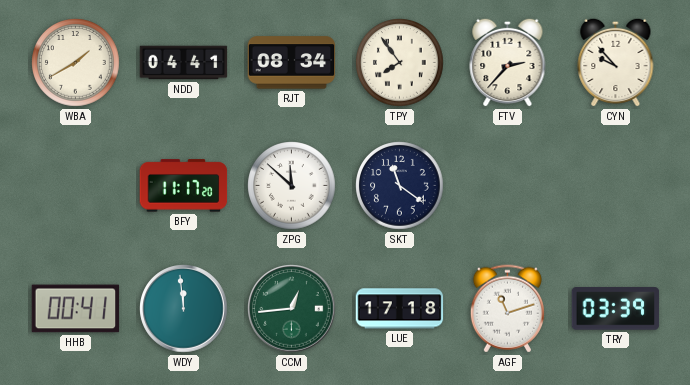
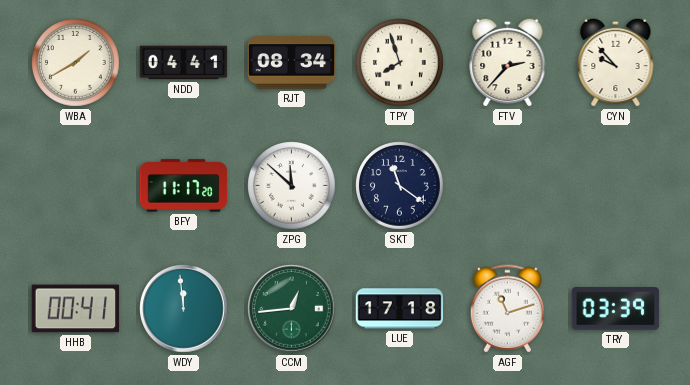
TPY: 7:54 -> 7:57 (400, 63)
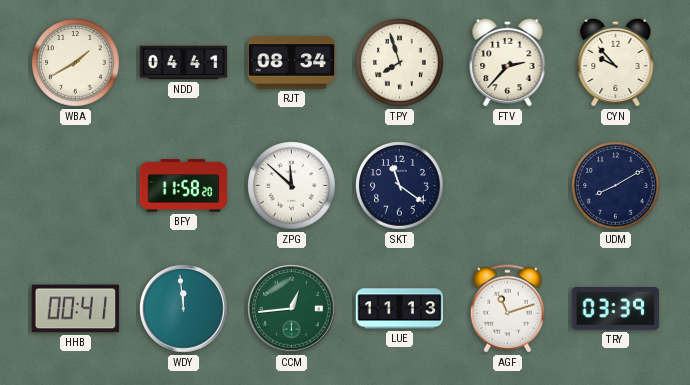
BFY: 11:17 -> 11:58 (184, 186)
UDM: none -> 8:10 (616, 186)
LUE: 17:18 -> 11:13 (400, 309)
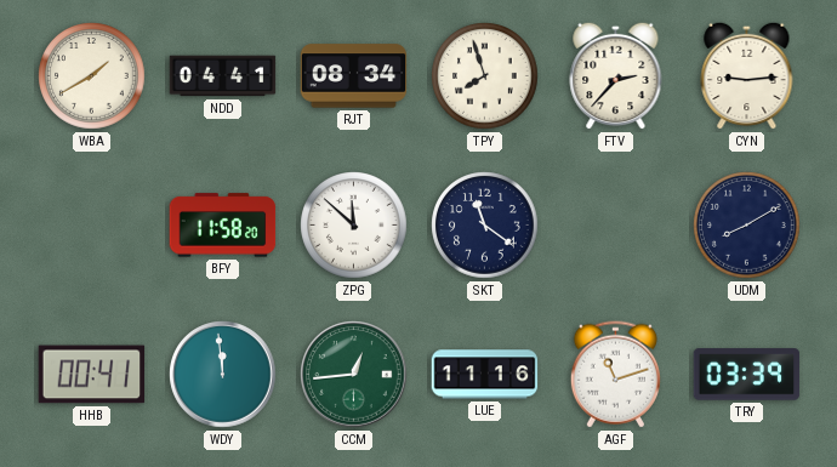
CYN: 9:53 -> 9:14 (747, 75)
LUE: 11:13 -> 11:16 (485, 375)
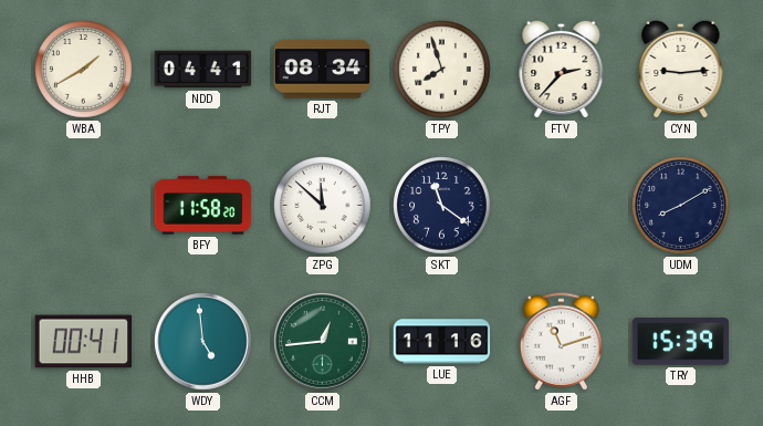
WDY: 11:59 -> 4:59 (203, 342)
TRY: 03:39 -> 15:39 (681, 342)
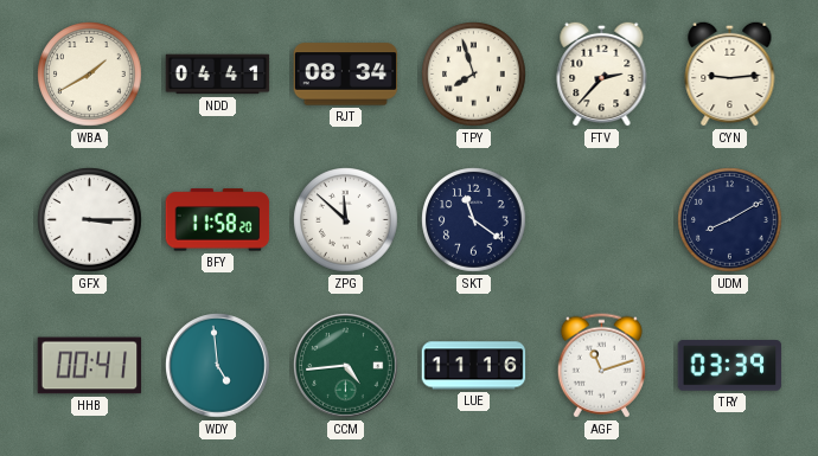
GFX: none -> 3:15 (90, 220)
CCM: 12:44 -> 4:44 (346, 366)
TRY: 15:39 -> 03:39 (730, 366)
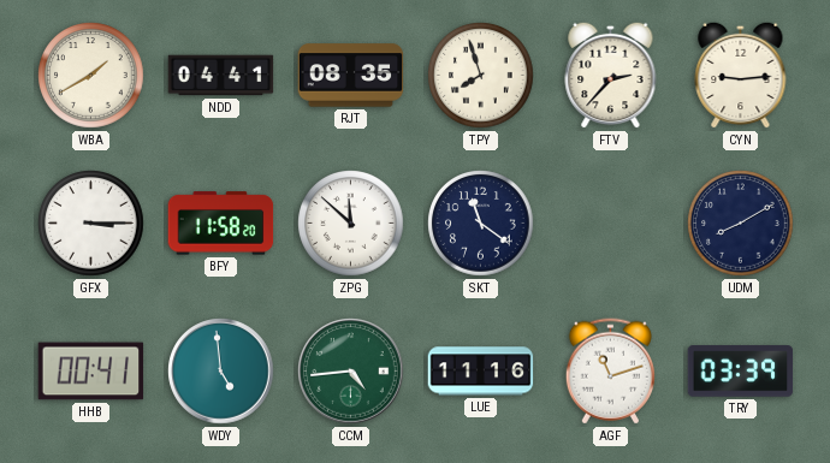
RJT: 08:34 -> 08:35 (351, 76)
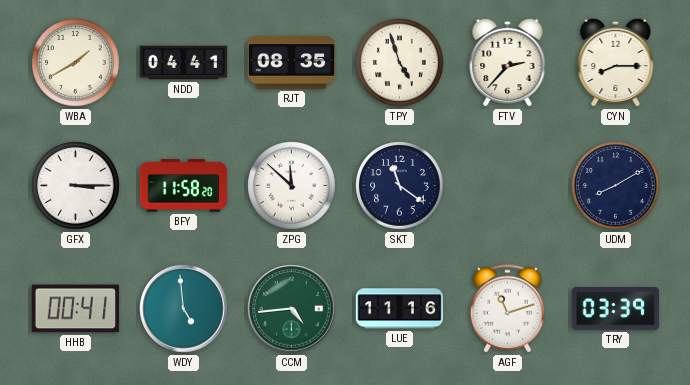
TPY: 7:57 -> 4:57 (400, 63)
CYN: 9:14 -> 8:15 (616, 62)
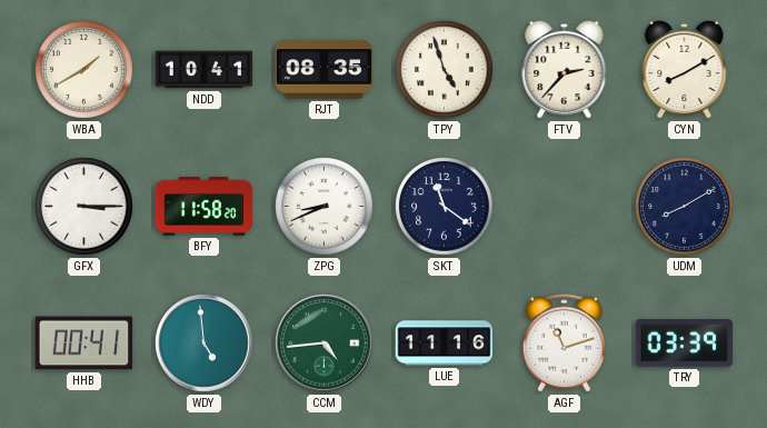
NDD: 04:41 -> 10:41 (205, 70)
CYN: 8:15 -> 8:10 (685, 69)
ZPG: 11:52 -> 8:41 (325, 207)
